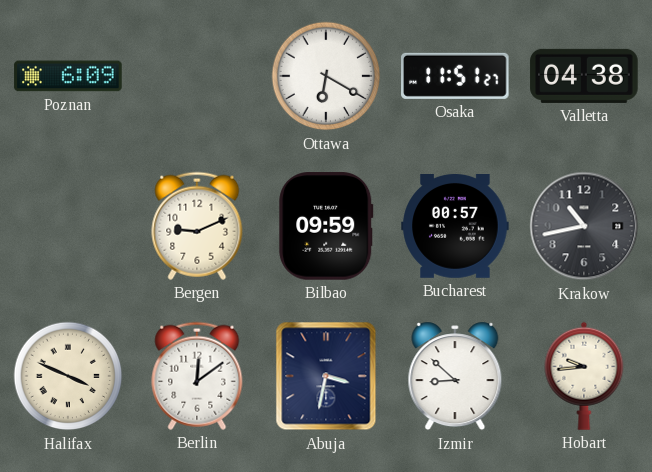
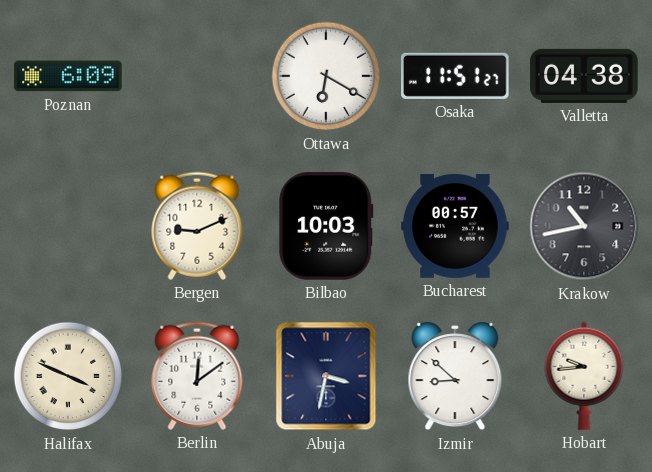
Bilbao: 09:59 -> 10:03 (326, 226)
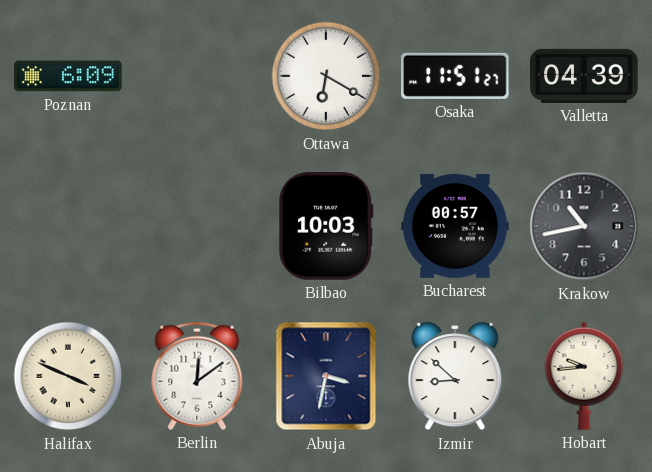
Valletta: 04:38 -> 04:39 (584, 76)
Bergen: 9:11 -> none (197, 226)
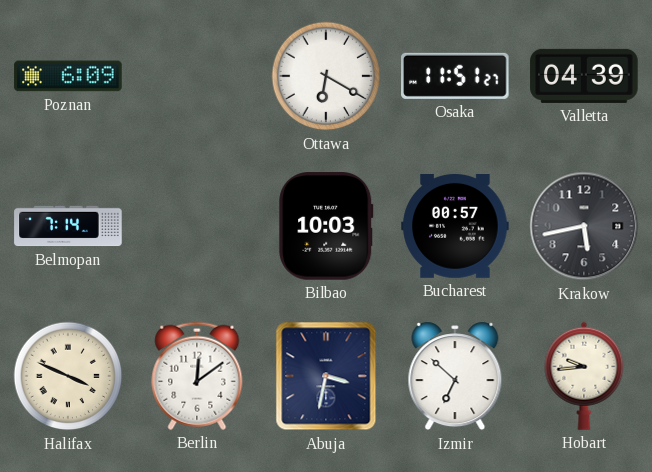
Belmopan: none -> 7:14 (68, 226)
Krakow: 10:43 -> 5:43 (584, 226)
Izmir: 8:52 -> 6:52 (455, 376)
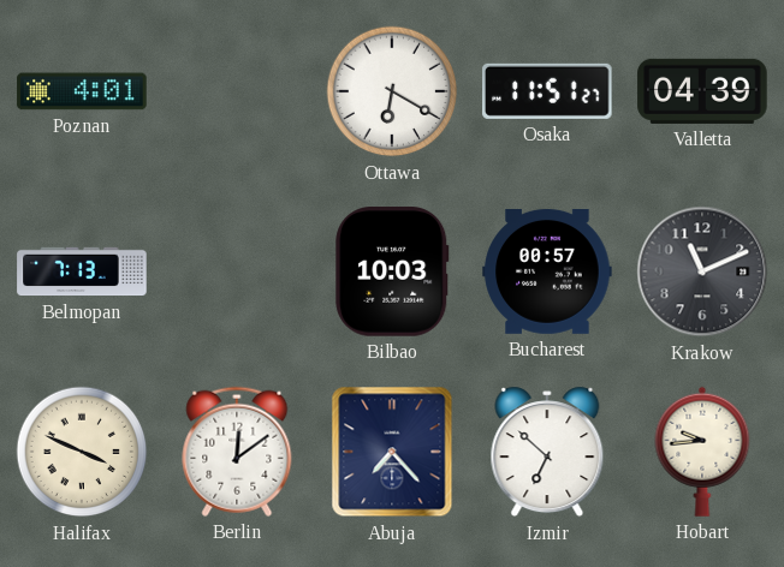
Poznan: 6:09 -> 4:01 (82, 91)
Belmopan: 7:14 -> 7:13 (82, 271)
Krakow: 5:43 -> 11:11 (702, 271)
Abuja: 3:32 -> 7:23 (392, 452)
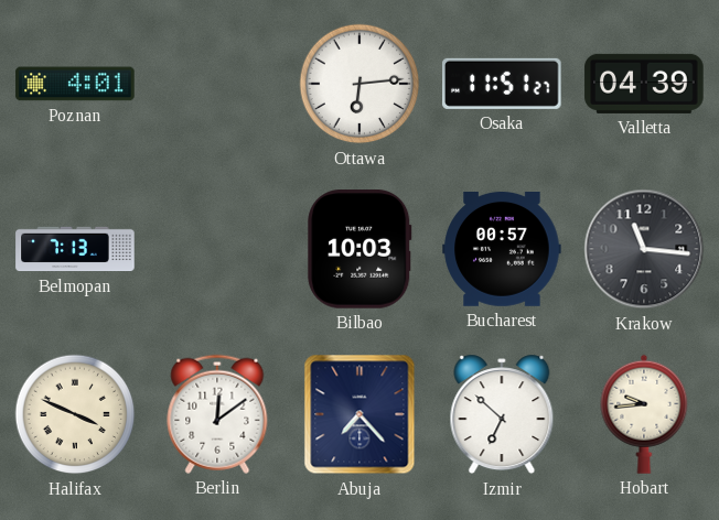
Ottawa: 6:20 -> 6:14 (359, 84)
Krakow: 11:11 -> 11:16 (644, 249)
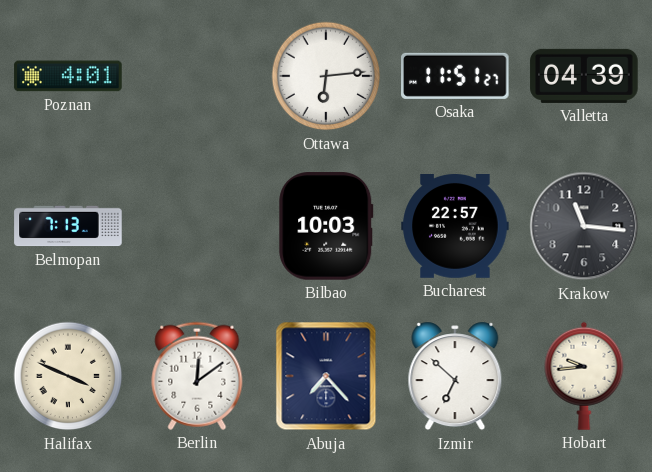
Bucharest: 00:57 -> 22:57 (455, 227)
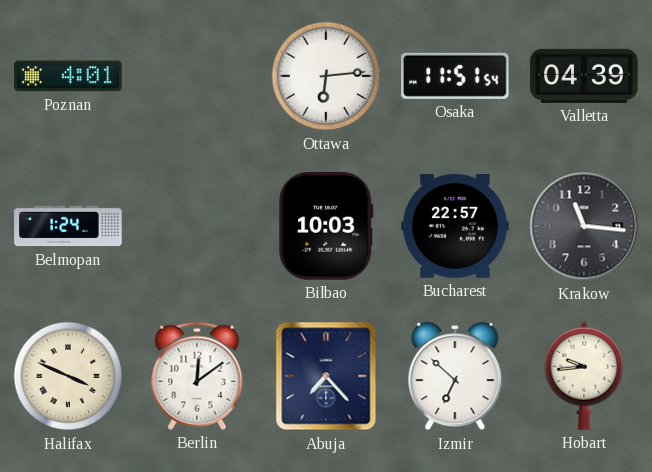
Osaka: 11:51:27 -> 11:51:54 (455, 76)
Belmopan: 7:13 -> 1:24 (68, 226)
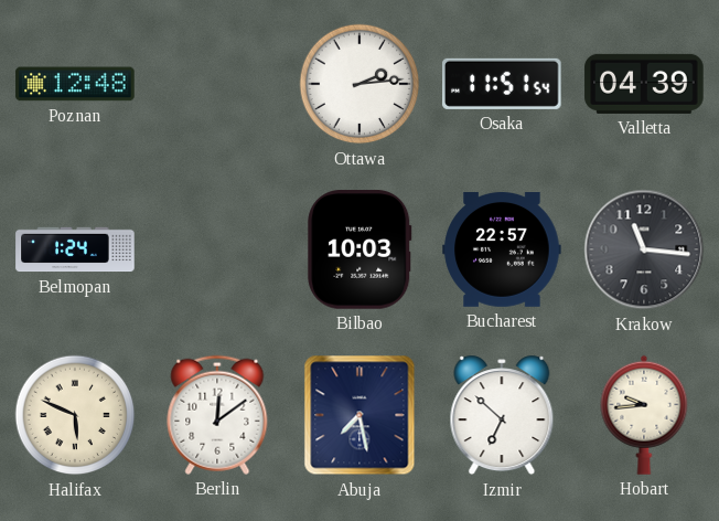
Poznan: 4:01 -> 12:48 (75, 84)
Ottawa: 6:14 -> 2:14 (359, 84)
Halifax: 3:49 -> 5:49 (75, 415)
Abuja: 7:23 -> 7:28 (359, 415)
